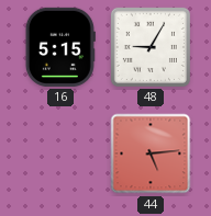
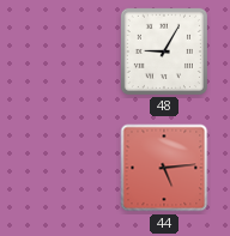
16: 5:15 -> none (60, 47)
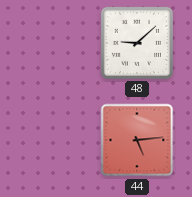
48: 9:05 -> 9:08 (137, 43)
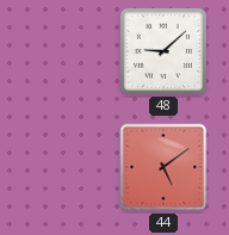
44: 5:14 -> 5:09 (163, 167)
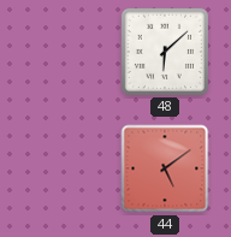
48: 9:08 -> 6:08 (165, 52)
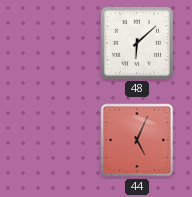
44: 5:09 -> 5:04 (137, 140)
